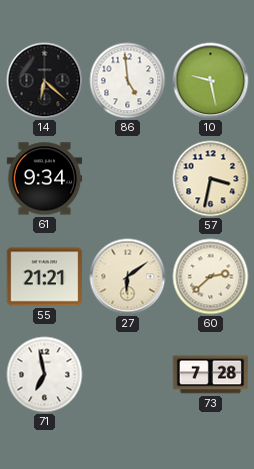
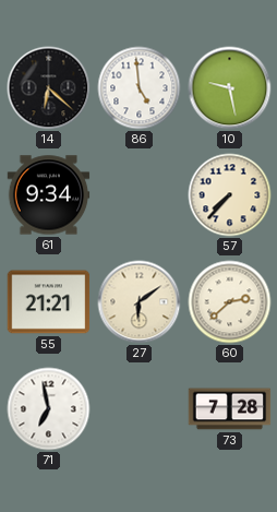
57: 3:32 -> 7:37 (230, 195)
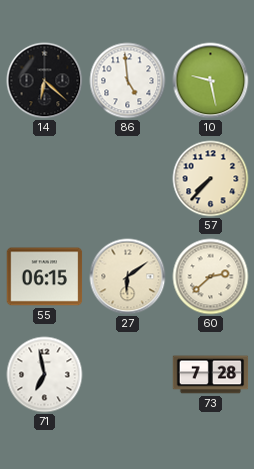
61: 9:34 -> none (49, 195)
55: 21:21 -> 06:15 (45, 277)
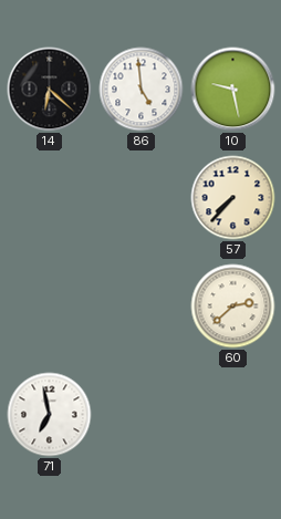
55: 06:15 -> none (45, 277)
27: 6:09 -> none (128, 277)
73: 7:28 -> none (211, 375)
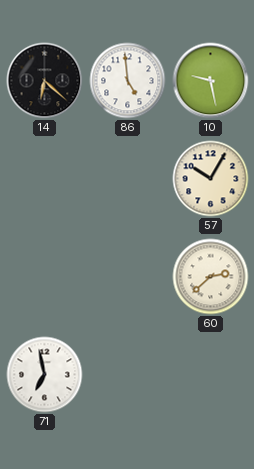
57: 7:37 -> 10:05 (211, 179)
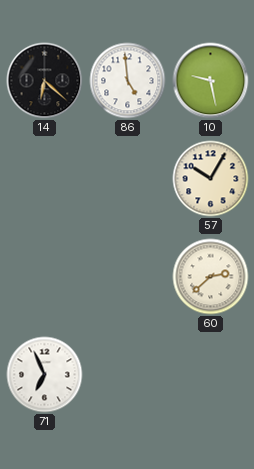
71: 6:58 -> 6:56 (45, 375)
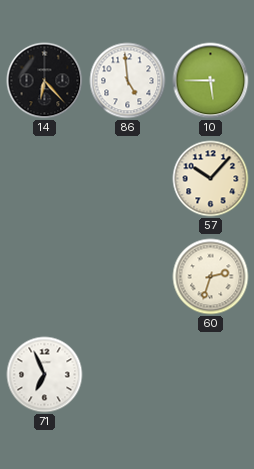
14: 6:22 -> 6:23 (45, 81)
10: 9:28 -> 5:45 (211, 81)
57: 10:05 -> 10:07 (211, 179)
60: 2:38 -> 2:33 (211, 277)
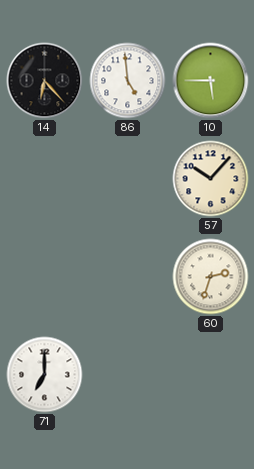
71: 6:56 -> 7:00 (45, 375)
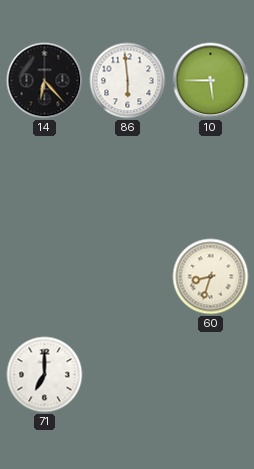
86: 4:59 -> 5:59 (128, 81)
57: 10:07 -> none (211, 179)
60: 2:33 -> 8:33 (211, 277)
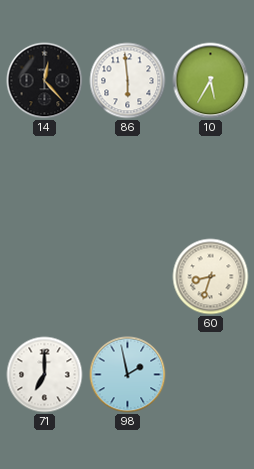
14: 6:23 -> 12:23 (45, 81)
10: 5:45 -> 5:35 (211, 81)
98: none -> 1:58 (128, 375)
